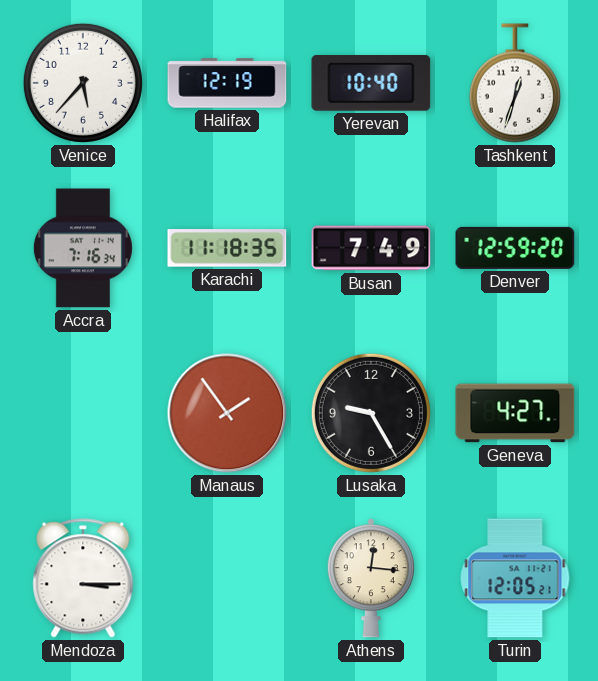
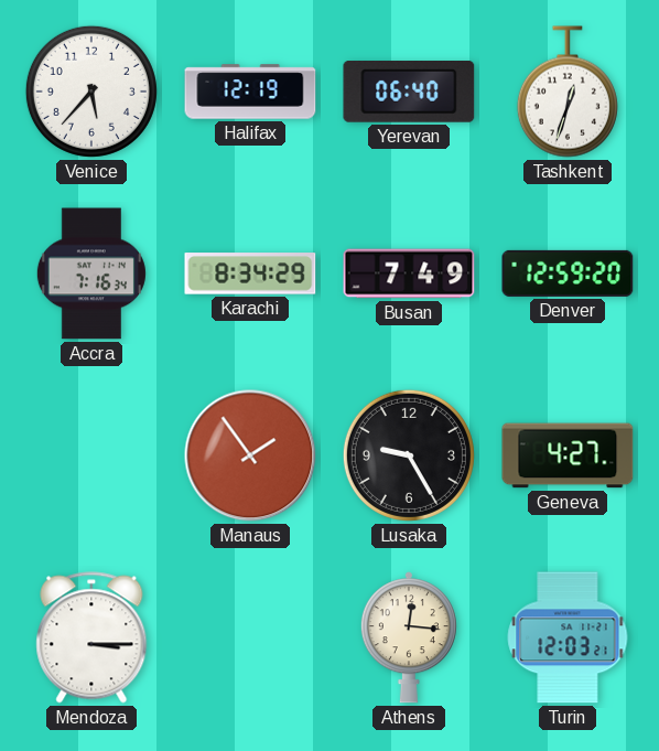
Yerevan: 10:40 -> 06:40 (409, 93)
Karachi: 11:18 -> 8:34 (250, 273)
Turin: 12:05 -> 12:03 (568, 637)
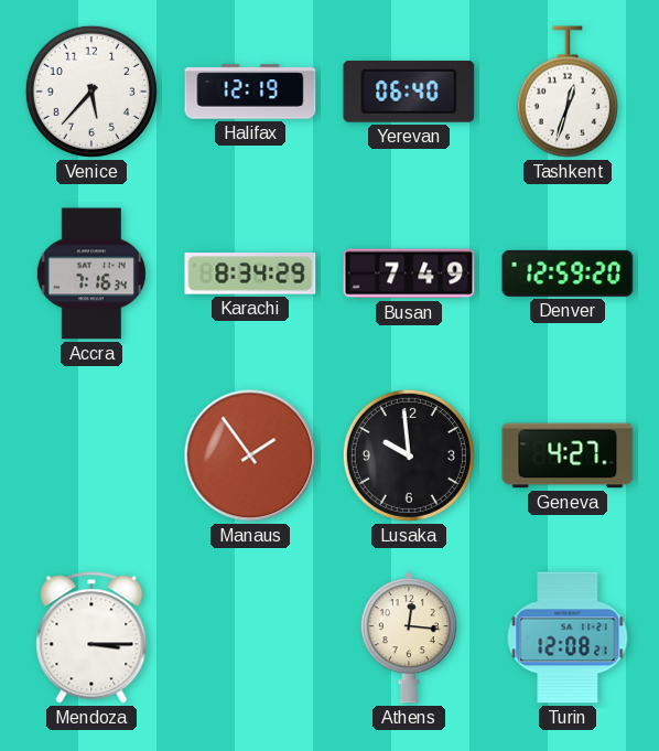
Lusaka: 9:25 -> 9:59 (409, 455)
Turin: 12:03 -> 12:08 (568, 637)
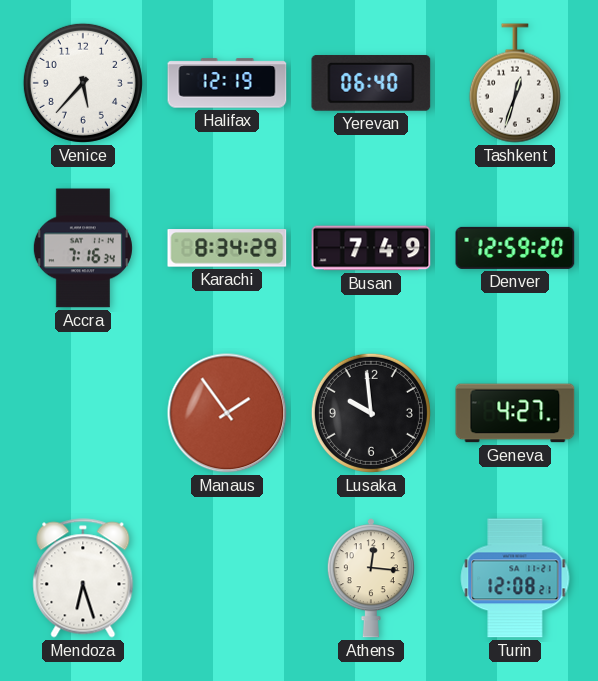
Mendoza: 3:15 -> 6:27 (83, 578)
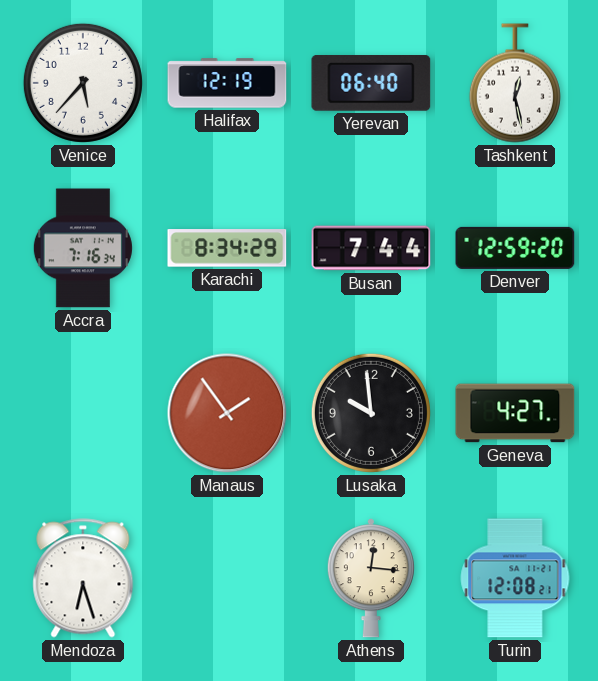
Tashkent: 12:33 -> 12:28 (515, 83)
Busan: 7:49 -> 7:44 (371, 248)
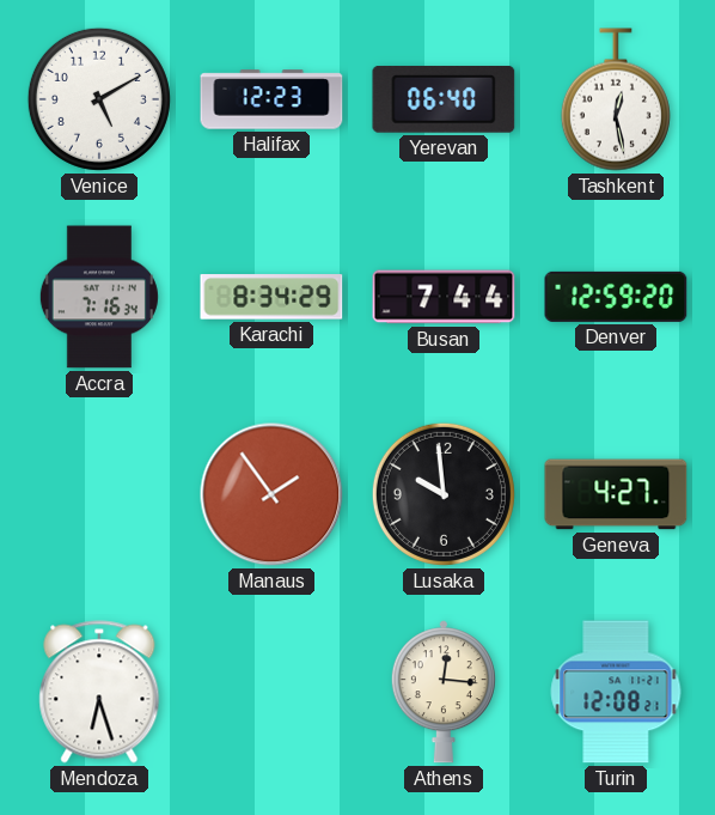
Venice: 5:37 -> 5:10 (99, 99)
Halifax: 12:19 -> 12:23 (271, 99)
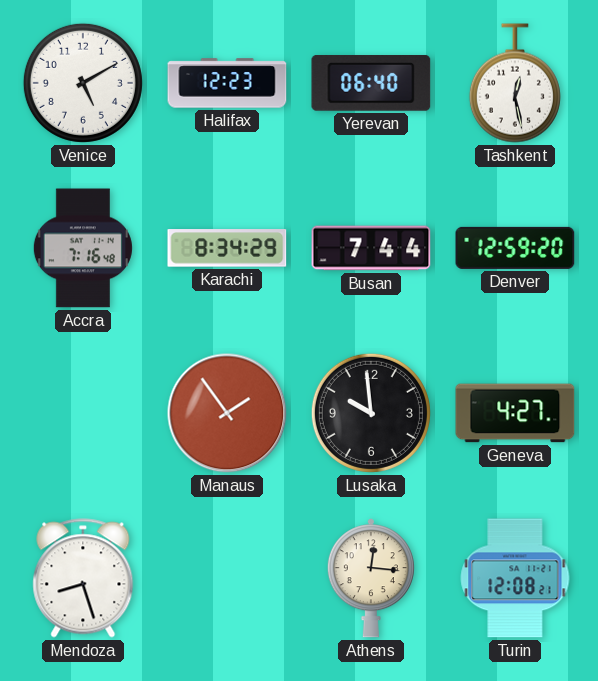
Accra: 7:16:34 -> 7:16:48 (83, 248)
Mendoza: 6:27 -> 8:27 (83, 578)
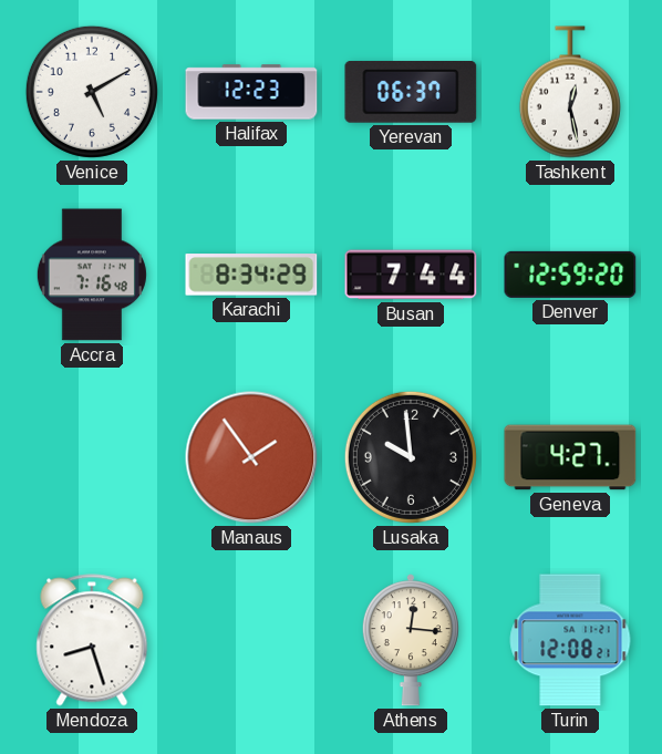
Yerevan: 06:40 -> 06:37 (411, 93)
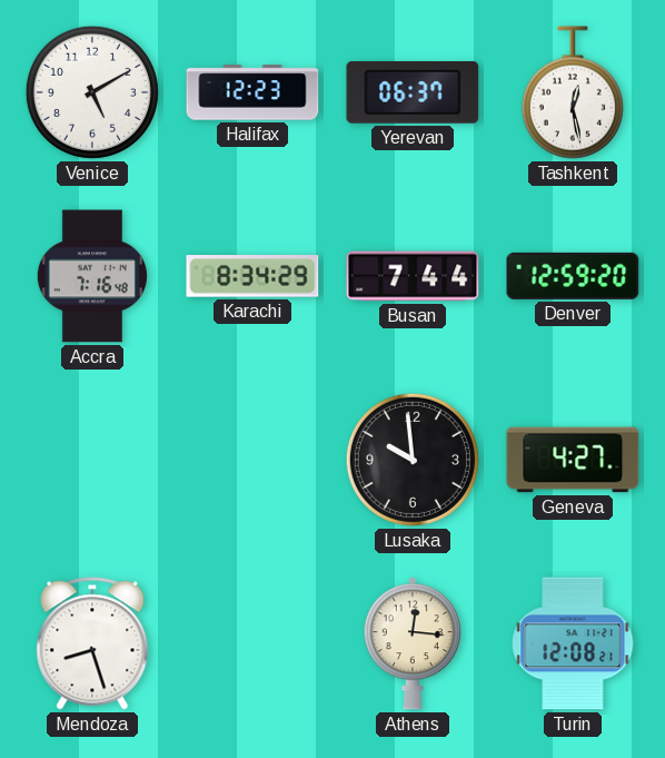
Manaus: 1:54 -> none (251, 457)
